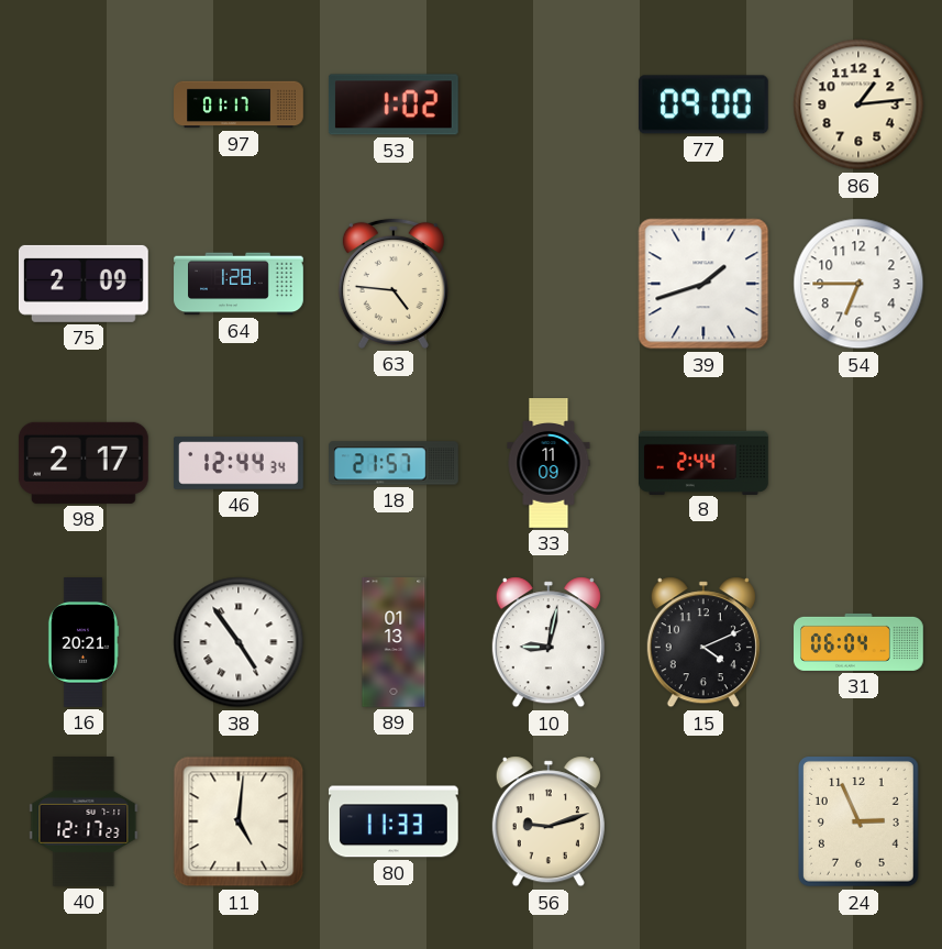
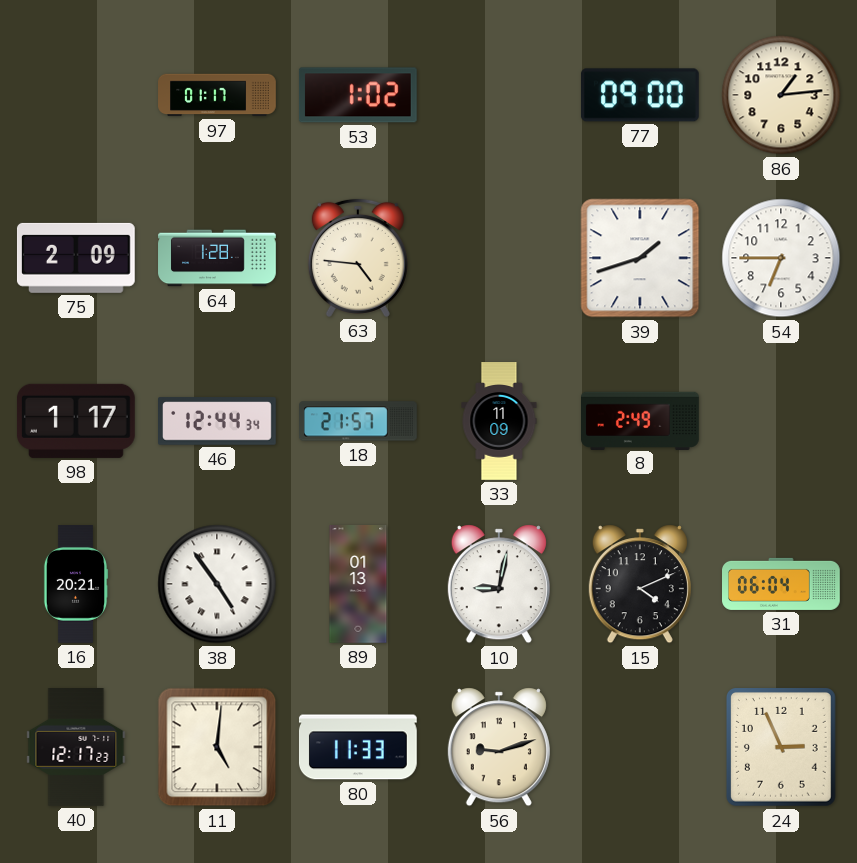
98: 2:17 -> 1:17 (76, 421)
8: 2:44 -> 2:49 (641, 420)
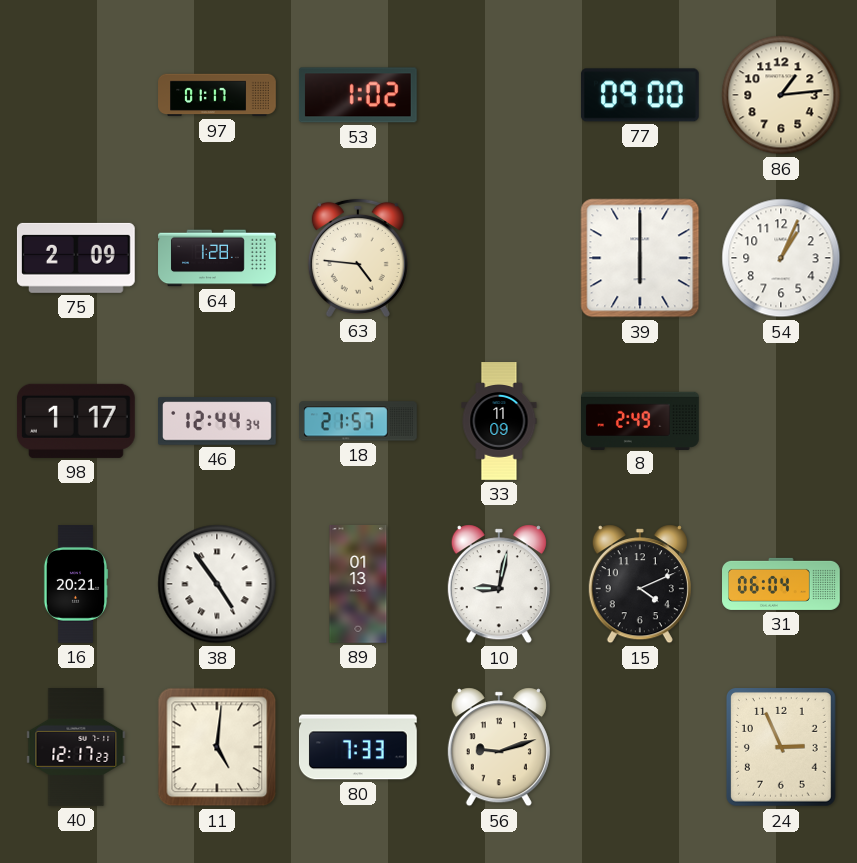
39: 1:42 -> 6:00 (640, 258)
54: 6:45 -> 1:04 (781, 258)
80: 11:33 -> 7:33 (358, 747)
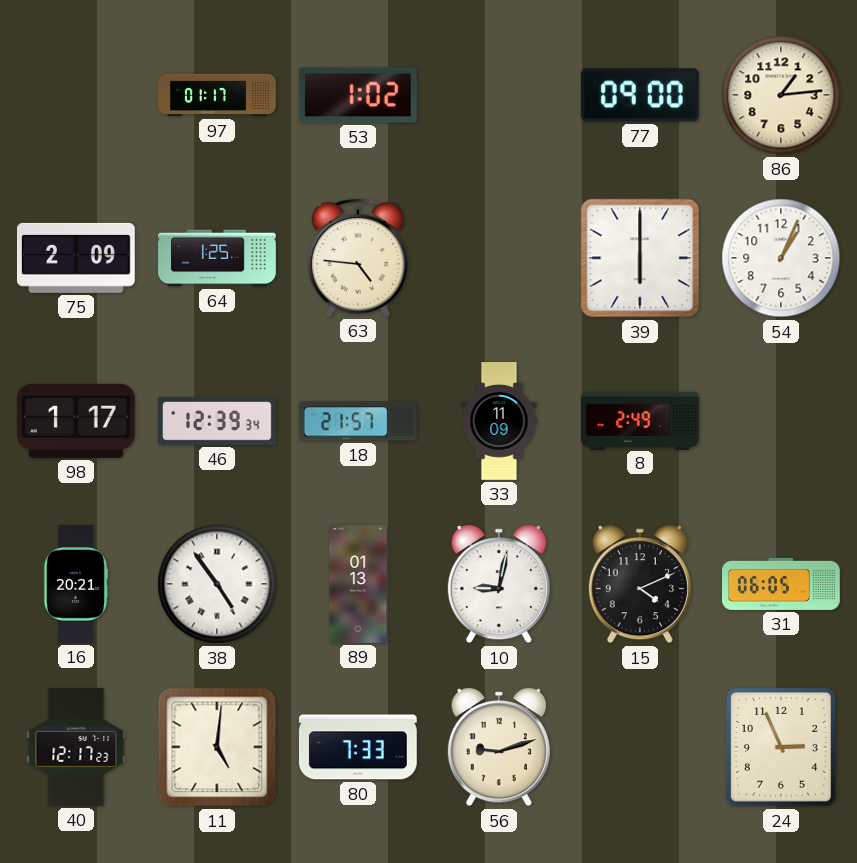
64: 1:28 -> 1:25 (217, 258)
46: 12:44 -> 12:39 (218, 421)
31: 06:04 -> 06:05 (782, 584)
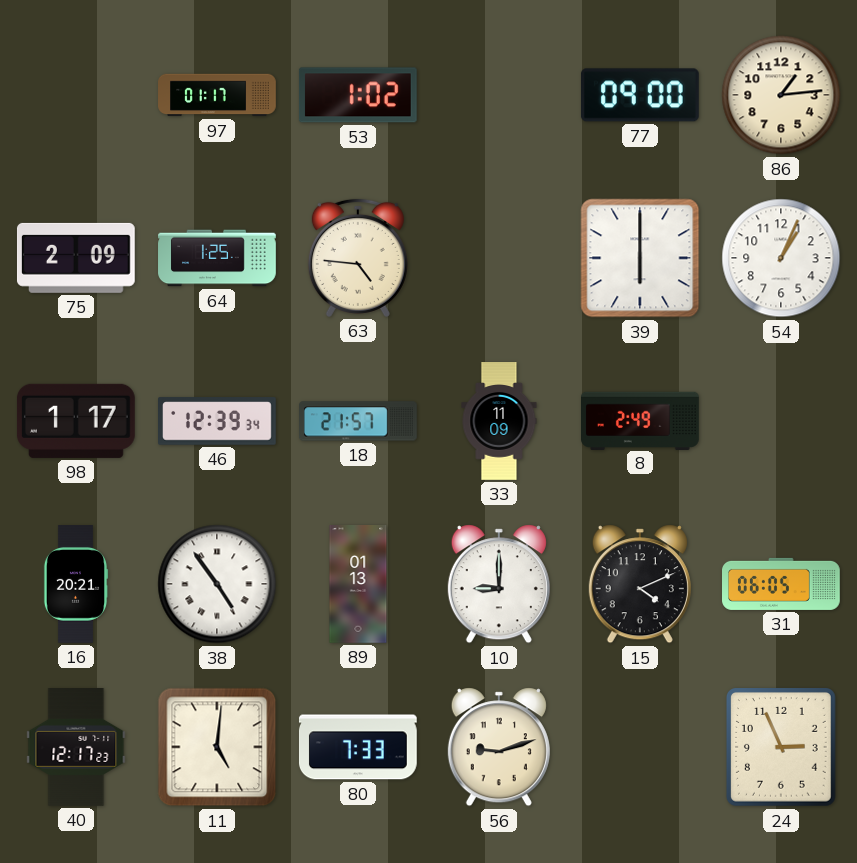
10: 9:02 -> 9:00 (499, 584)
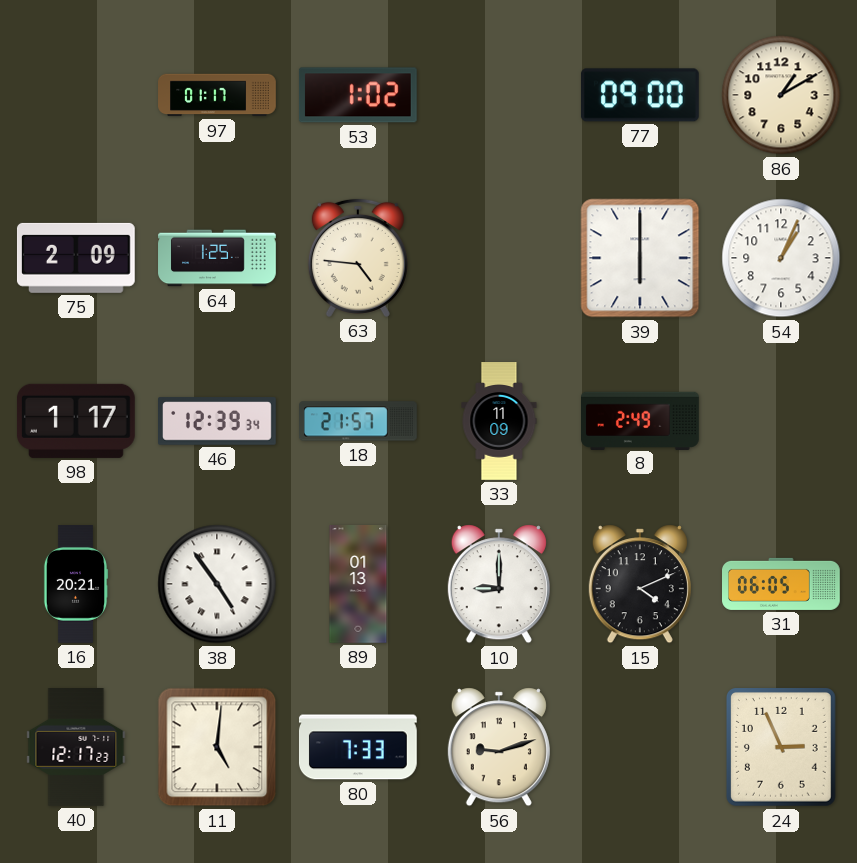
86: 1:14 -> 1:10 (781, 95)
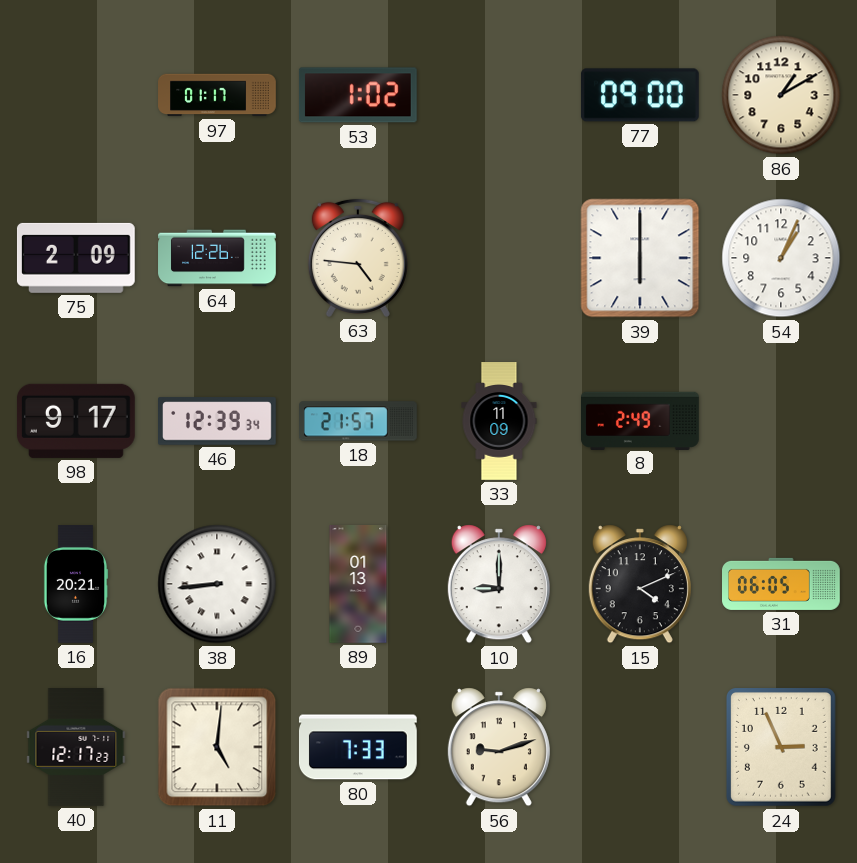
64: 1:25 -> 12:26 (217, 258)
98: 1:17 -> 9:17 (76, 421)
38: 4:54 -> 8:44 (217, 584)
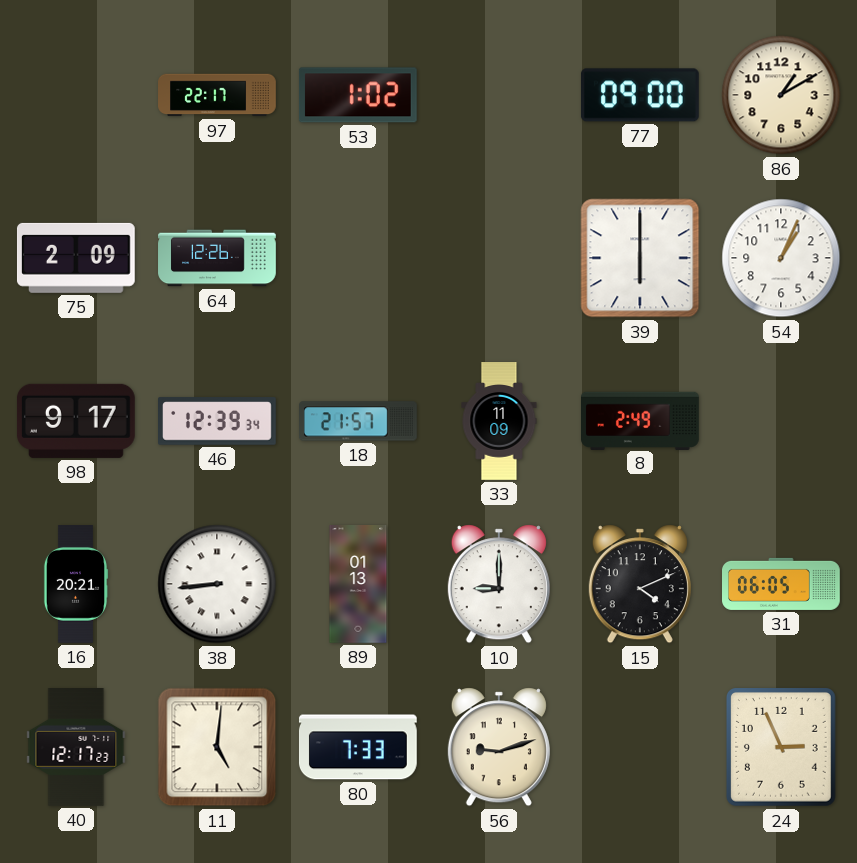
97: 01:17 -> 22:17 (217, 95)
63: 4:46 -> none (358, 258)
